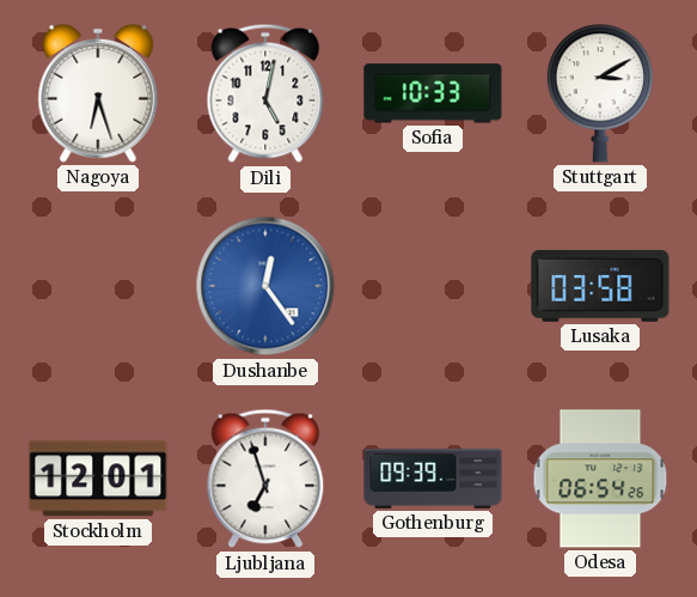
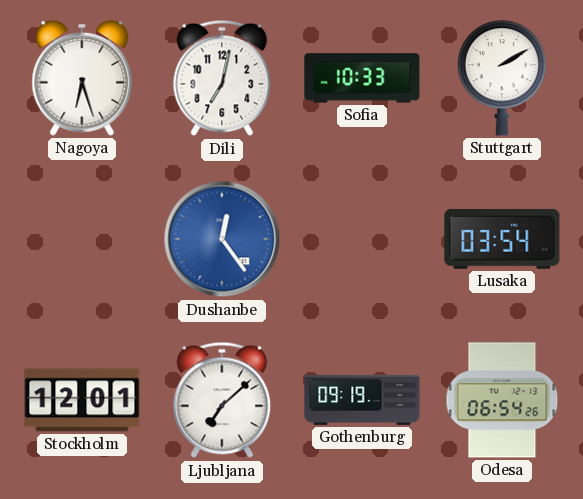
Dili: 5:02 -> 7:02 (222, 78)
Stuttgart: 3:10 -> 2:10 (501, 78)
Lusaka: 03:58 -> 03:54 (502, 239)
Ljubljana: 6:57 -> 7:08 (222, 400)
Gothenburg: 09:39 -> 09:19 (362, 400)
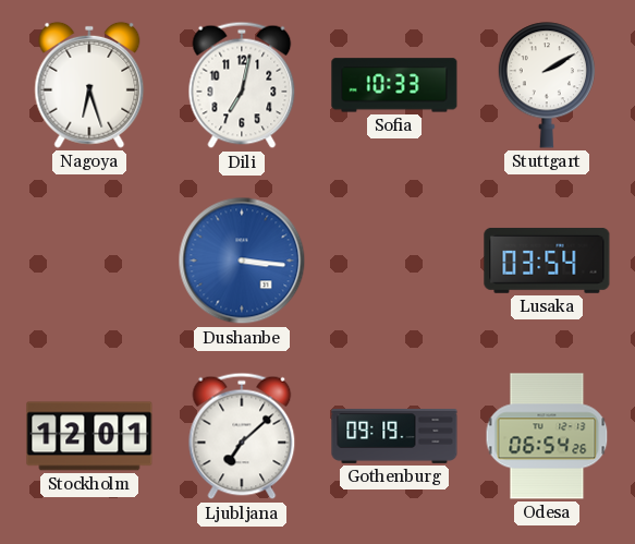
Dushanbe: 12:24 -> 3:16 (242, 261)
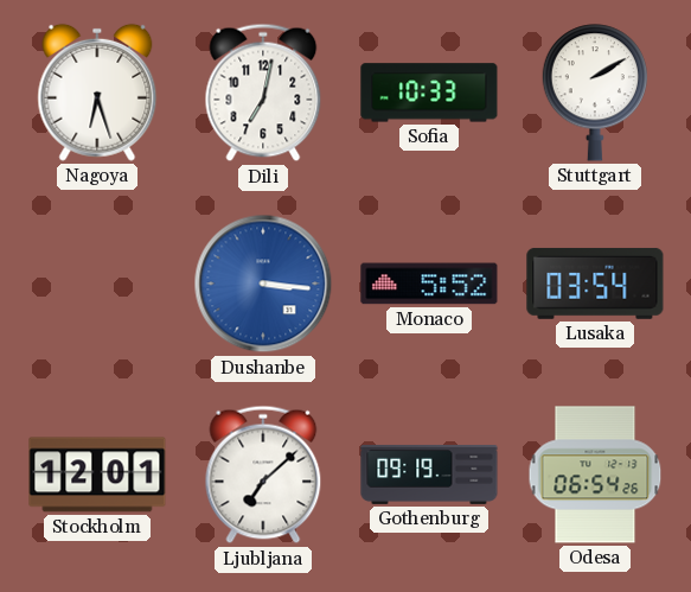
Monaco: none -> 5:52 (429, 284)
